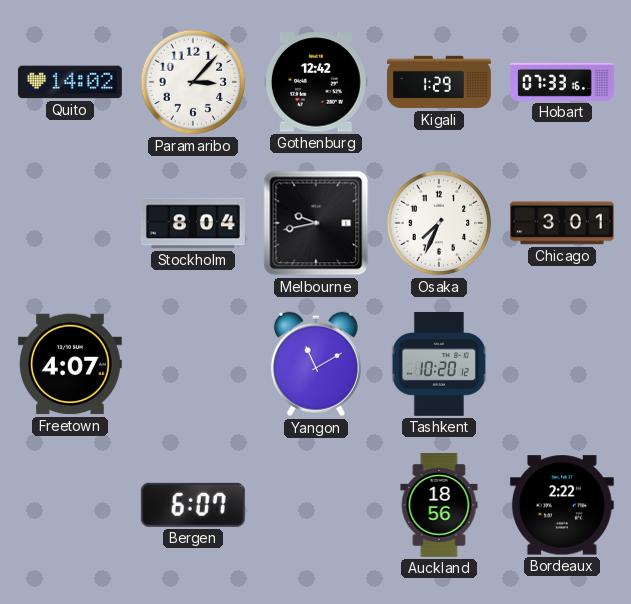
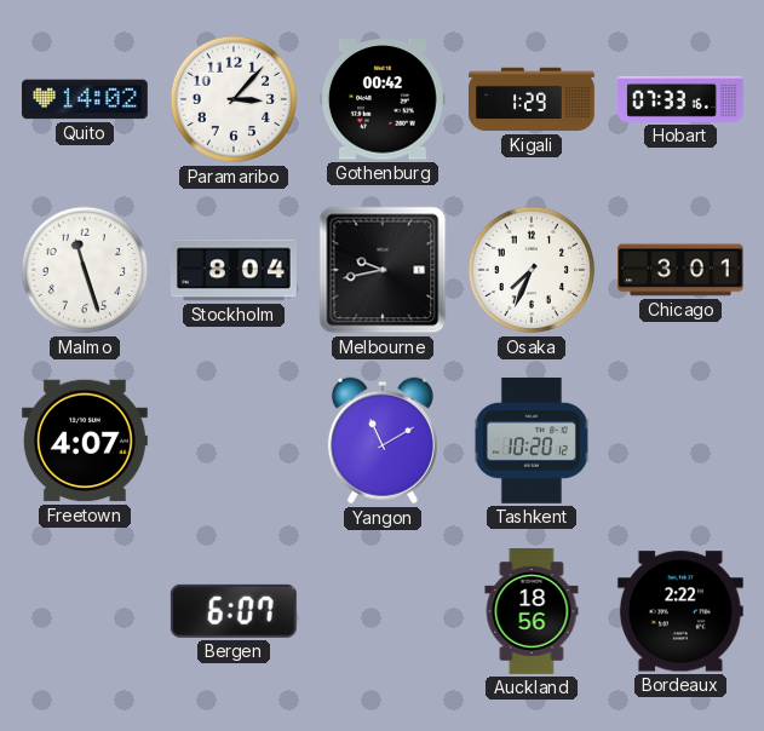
Gothenburg: 12:42 -> 00:42 (383, 99)
Malmo: none -> 11:27 (85, 270)
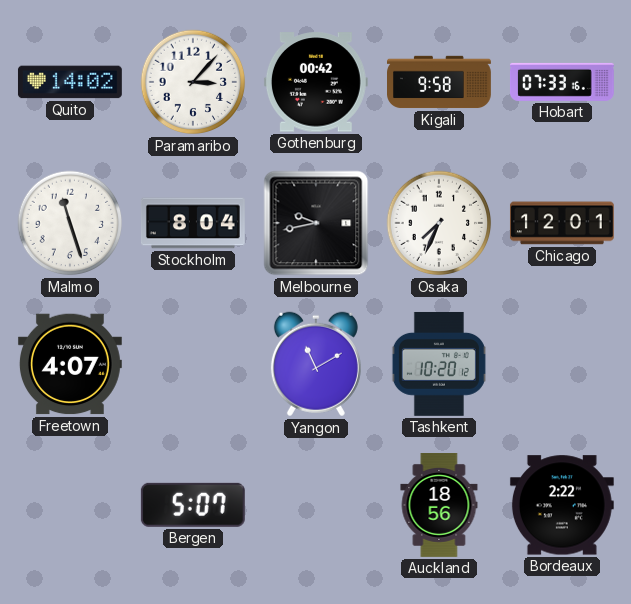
Kigali: 1:29 -> 9:58 (440, 82)
Chicago: 3:01 -> 12:01 (562, 223)
Bergen: 6:07 -> 5:07 (193, 505)
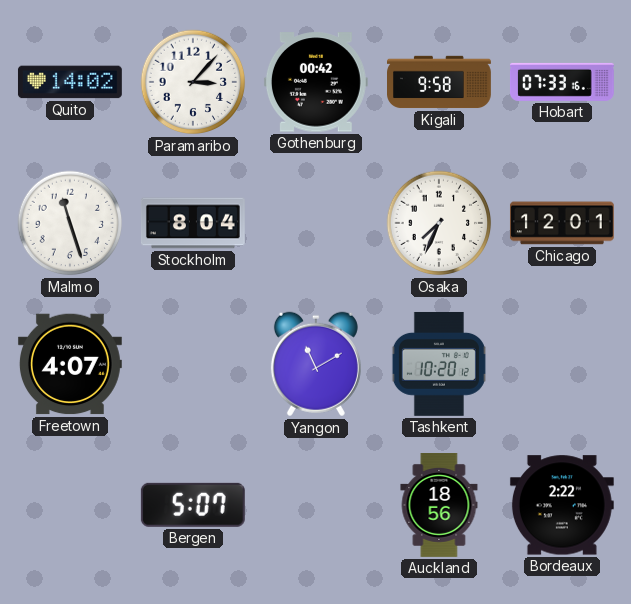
Melbourne: 9:43 -> none (316, 223)
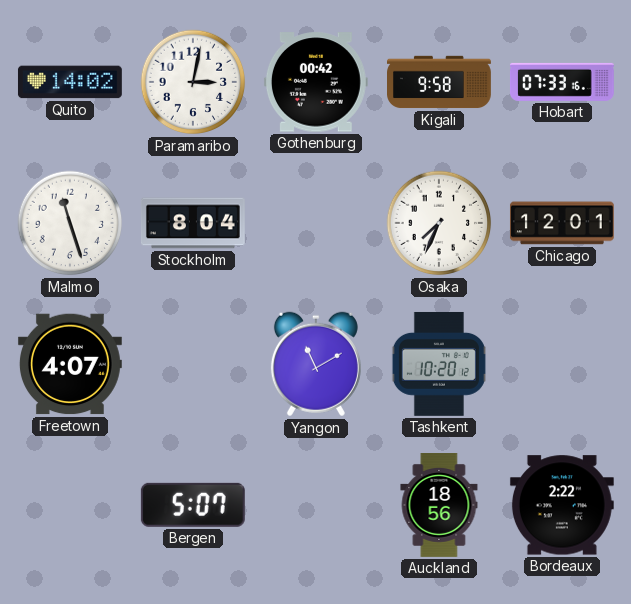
Paramaribo: 3:07 -> 3:02 (193, 82)
